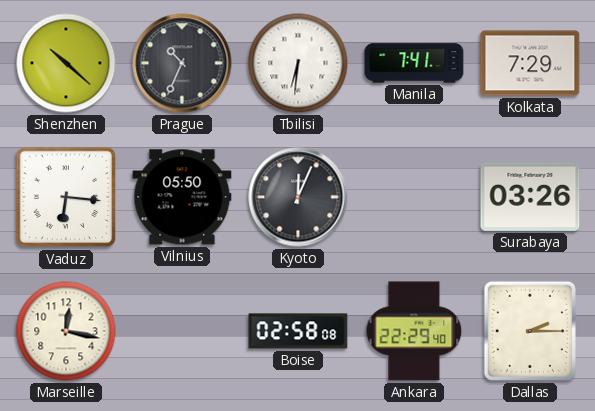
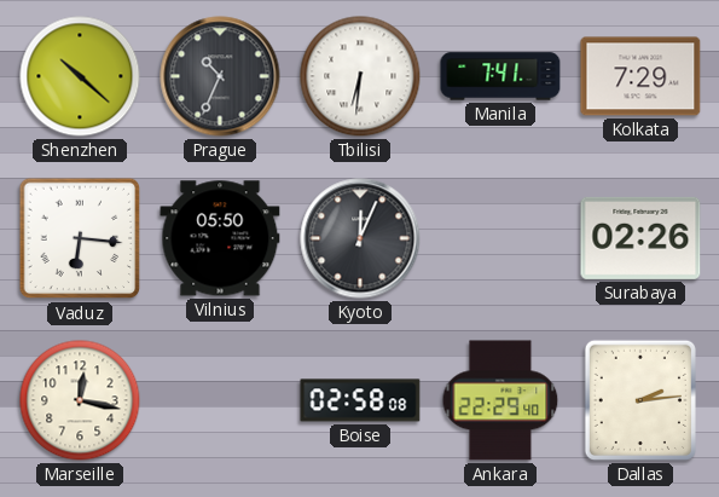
Surabaya: 03:26 -> 02:26 (640, 238)
Dallas: 2:15 -> 2:14 (640, 400)
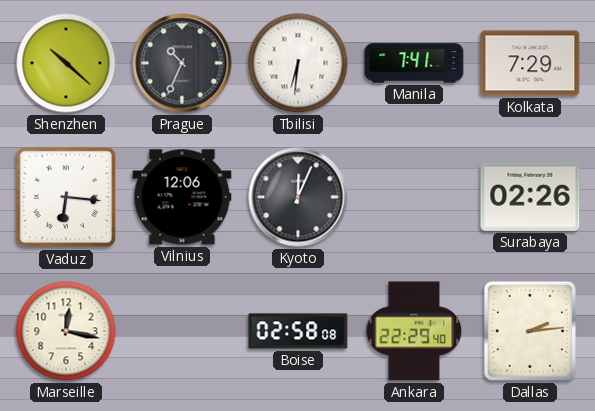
Vilnius: 05:50 -> 12:06 (182, 197)
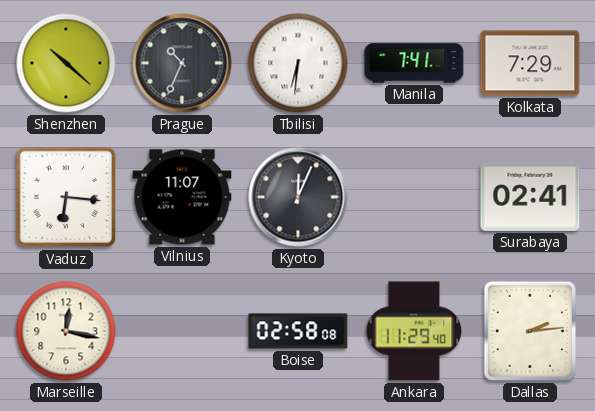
Vilnius: 12:06 -> 11:07 (182, 197)
Surabaya: 02:26 -> 02:41 (530, 197)
Ankara: 22:29 -> 11:29 (414, 331)
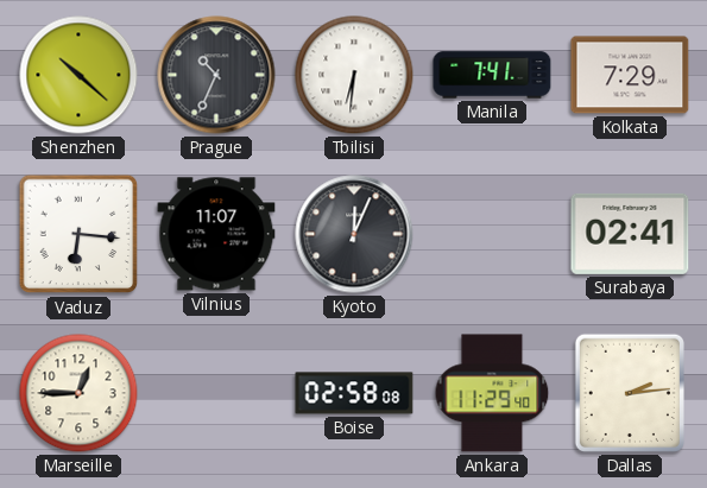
Marseille: 12:17 -> 12:45 (78, 393)
